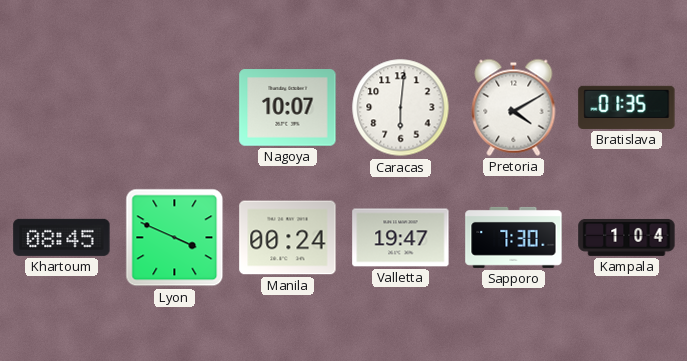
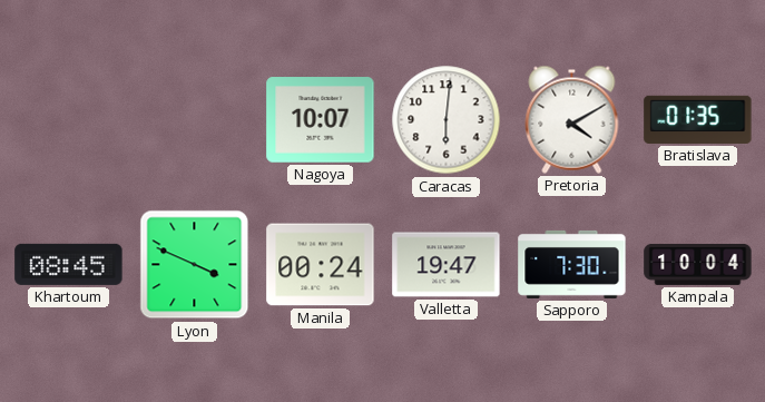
Kampala: 1:04 -> 10:04 (698, 264)
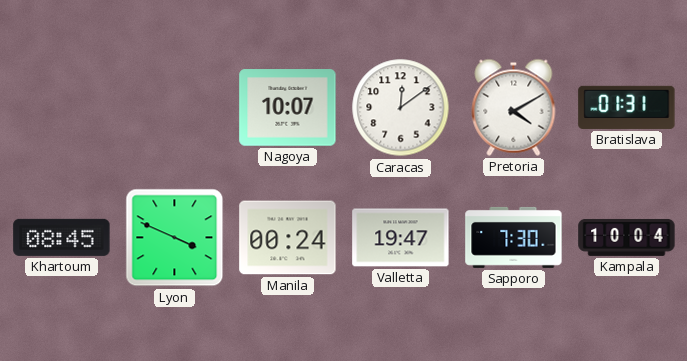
Caracas: 6:01 -> 12:09 (401, 108)
Bratislava: 01:35 -> 01:31 (627, 107)
